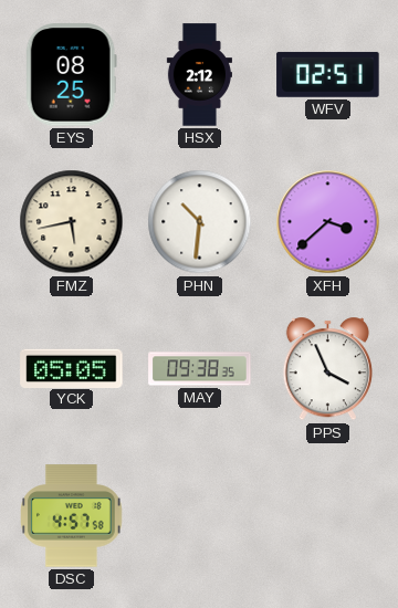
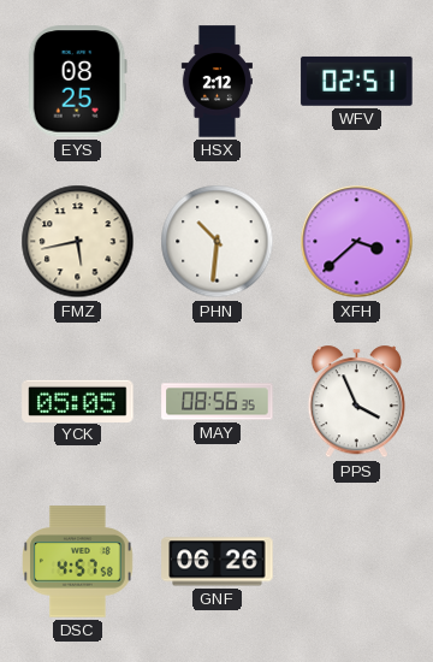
MAY: 09:38 -> 08:56 (218, 402)
GNF: none -> 06:26 (218, 562)
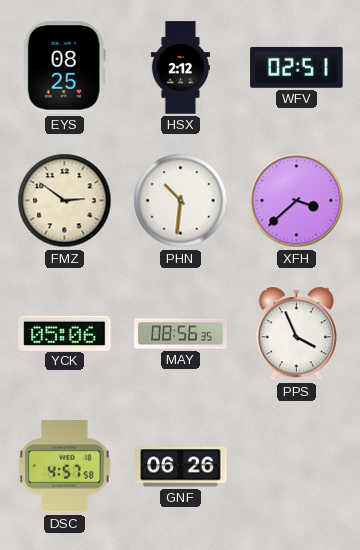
FMZ: 5:43 -> 2:51 (65, 201)
YCK: 05:05 -> 05:06 (65, 333)
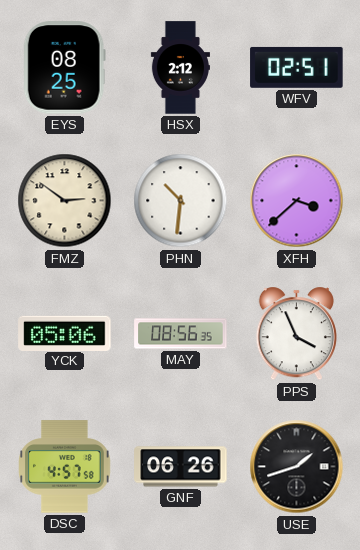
USE: none -> 1:42 (297, 467)
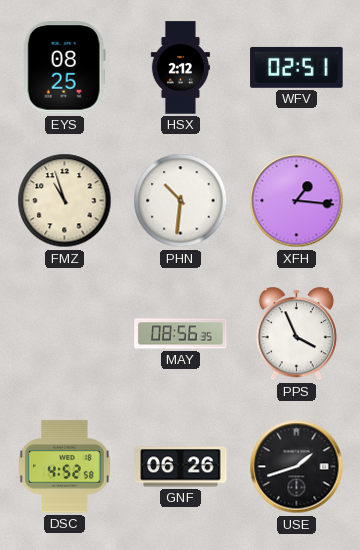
FMZ: 2:51 -> 10:57 (65, 201)
XFH: 3:38 -> 1:16 (297, 201)
YCK: 05:06 -> none (65, 333)
DSC: 4:57 -> 4:52 (65, 467)
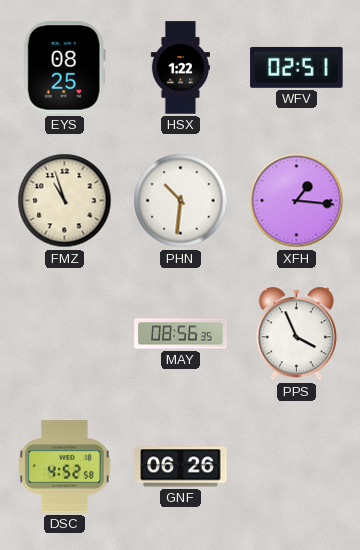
HSX: 2:12 -> 1:22 (180, 68)
USE: 1:42 -> none (297, 467)
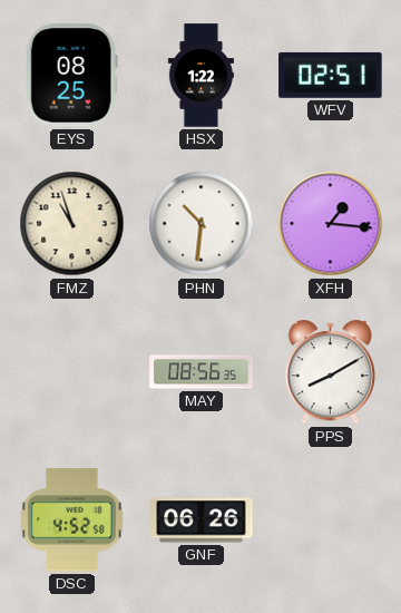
PPS: 3:56 -> 8:10 (330, 372)
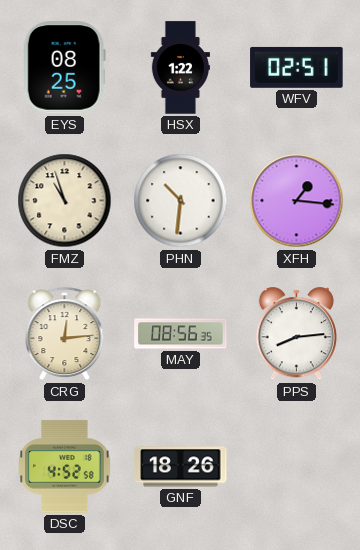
CRG: none -> 12:14 (65, 334)
PPS: 8:10 -> 8:14 (296, 334)
GNF: 06:26 -> 18:26 (181, 467)
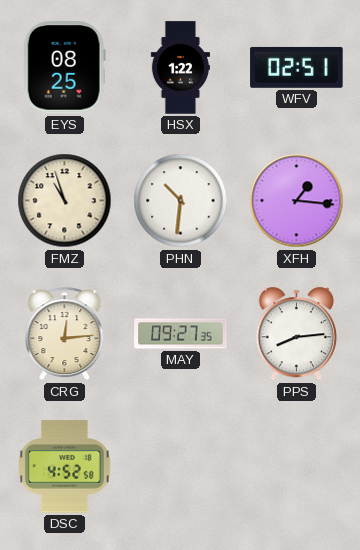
MAY: 08:56 -> 09:27 (181, 334)
GNF: 18:26 -> none (181, 467)
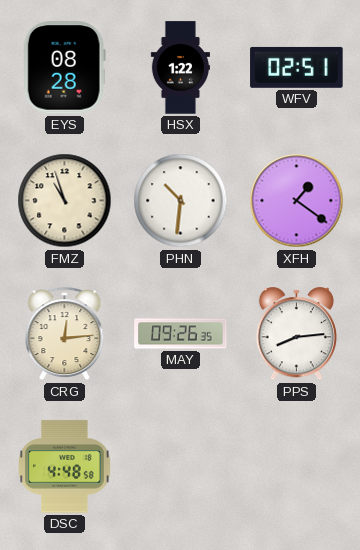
EYS: 08:25 -> 08:28 (64, 68)
XFH: 1:16 -> 1:21 (297, 201)
MAY: 09:27 -> 09:26 (181, 334)
DSC: 4:52 -> 4:48 (65, 467)
